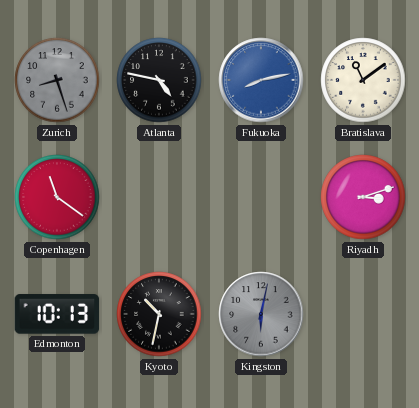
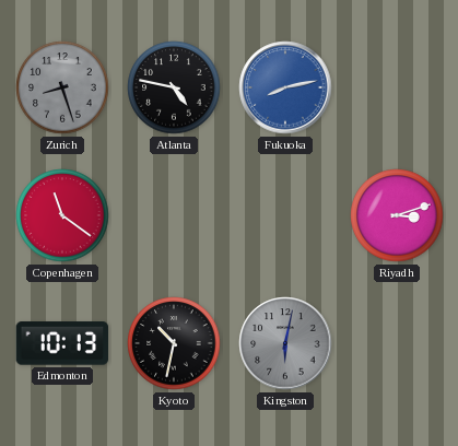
Bratislava: 11:09 -> none (363, 80)
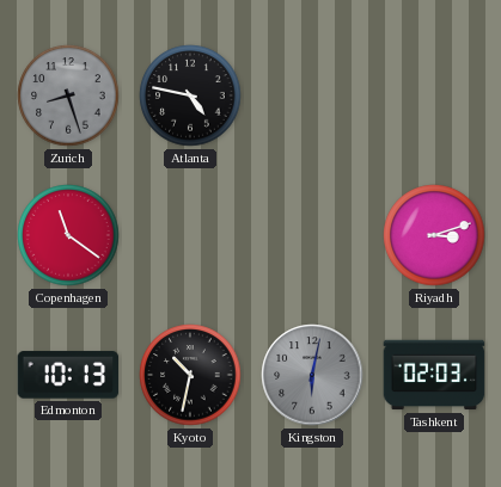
Fukuoka: 8:13 -> none (285, 87)
Tashkent: none -> 02:03 (434, 375)
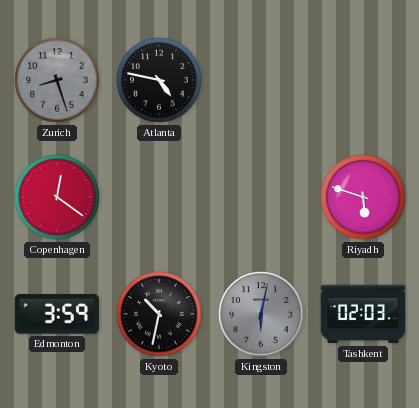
Copenhagen: 11:21 -> 12:21 (57, 197)
Riyadh: 3:12 -> 5:48 (363, 197)
Edmonton: 10:13 -> 3:59 (57, 314)
